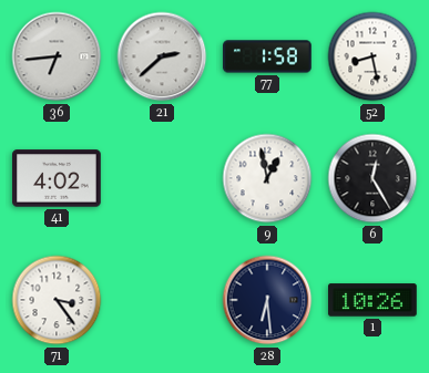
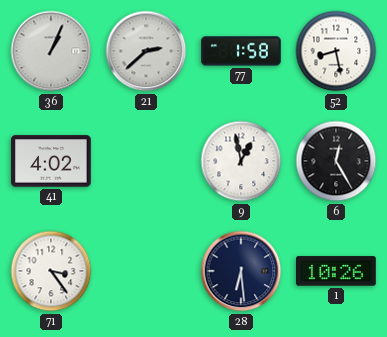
36: 6:44 -> 1:04 (51, 51)
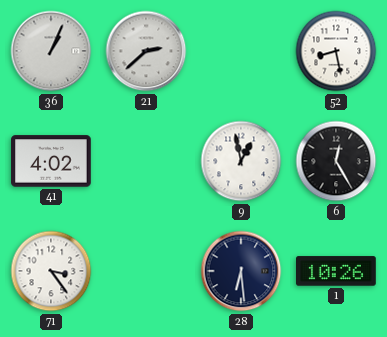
77: 1:58 -> none (241, 51)
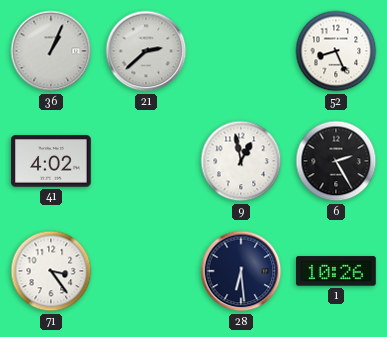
52: 8:28 -> 8:26 (336, 51)
6: 12:25 -> 2:25 (336, 161)
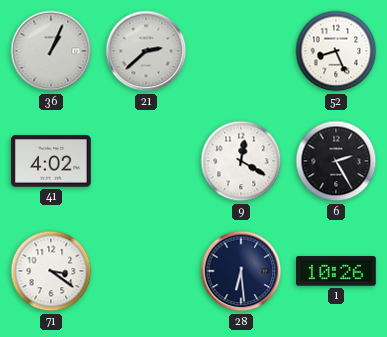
9: 12:58 -> 12:20 (241, 161)
71: 3:24 -> 3:21 (51, 271)
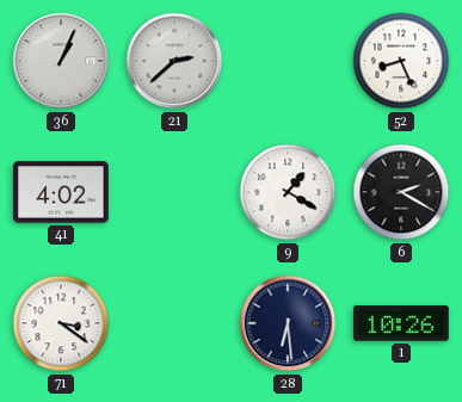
9: 12:20 -> 1:20 (288, 192)
6: 2:25 -> 2:20 (401, 192)
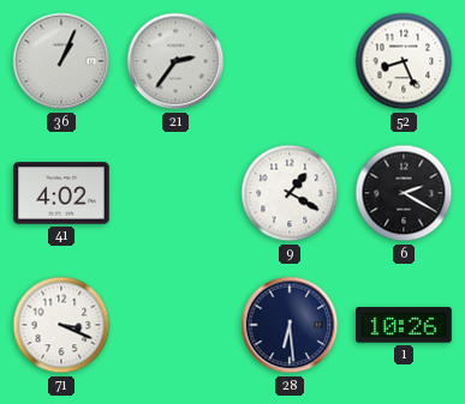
21: 2:38 -> 2:36 (175, 61)
71: 3:21 -> 3:19 (61, 325)
